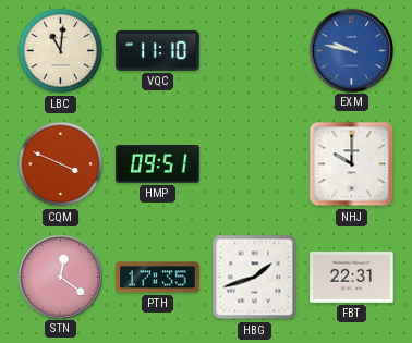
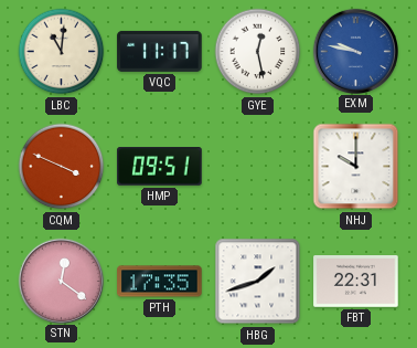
VQC: 11:10 -> 11:17 (160, 51)
GYE: none -> 12:28 (258, 52)
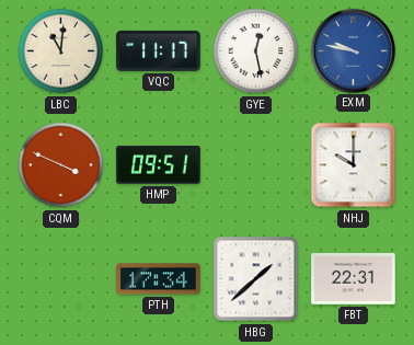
STN: 12:21 -> none (61, 281)
PTH: 17:35 -> 17:34 (159, 279)
HBG: 1:42 -> 1:38 (256, 279)
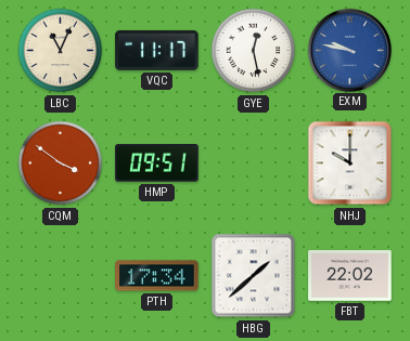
LBC: 11:01 -> 11:04 (61, 51)
CQM: 3:49 -> 3:51 (61, 163)
FBT: 22:31 -> 22:02 (350, 276)
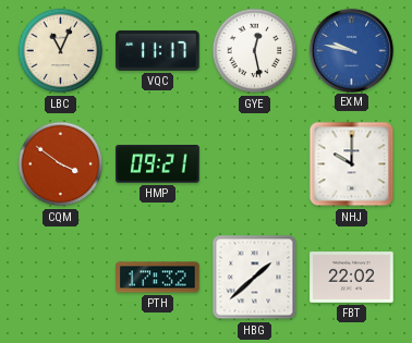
HMP: 09:51 -> 09:21 (158, 164)
PTH: 17:34 -> 17:32 (158, 278)
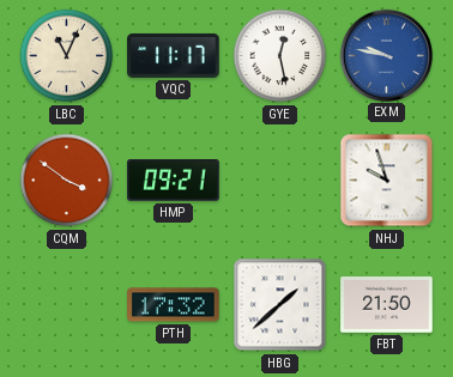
NHJ: 10:00 -> 9:57 (387, 181)
FBT: 22:02 -> 21:50 (387, 305)
